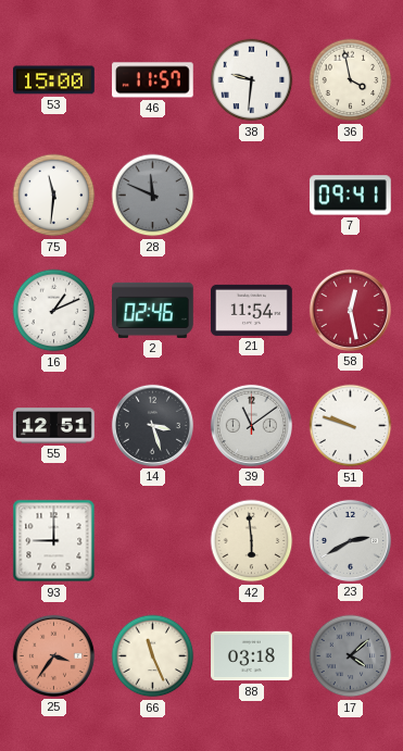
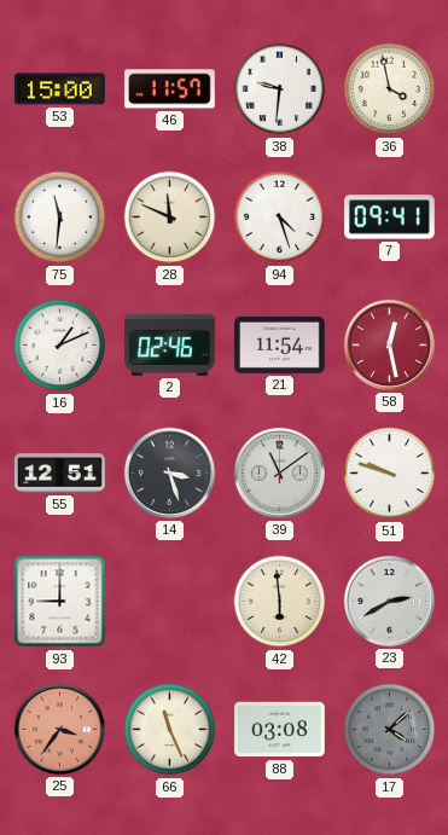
28 dial: grey -> cream (170, 218)
94: none -> 4:27 (280, 218)
88: 03:18 -> 03:08 (280, 730)
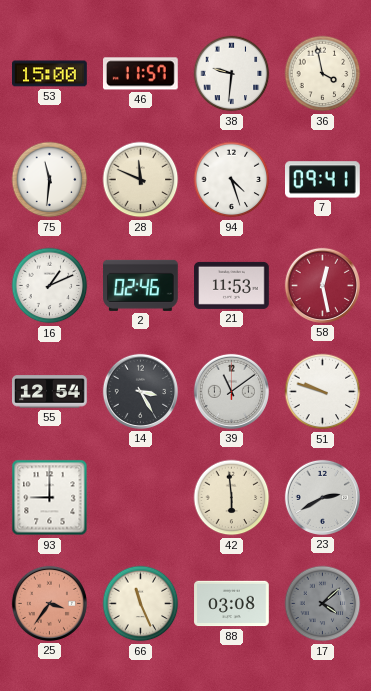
21: 11:54 -> 11:53 (232, 285)
55: 12:51 -> 12:54 (50, 392)
14: 3:27 -> 3:25 (140, 391)
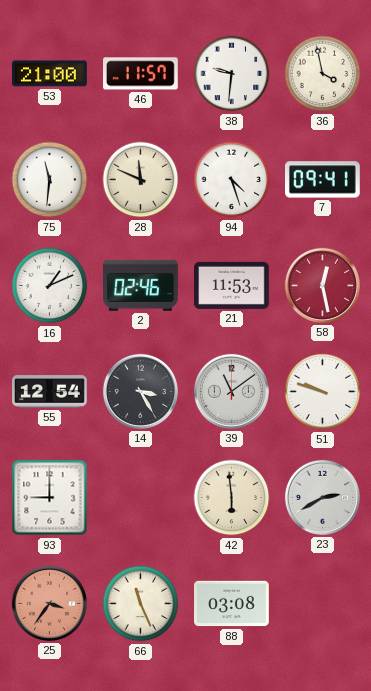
53: 15:00 -> 21:00 (50, 74)
17: 4:08 -> none (323, 604)
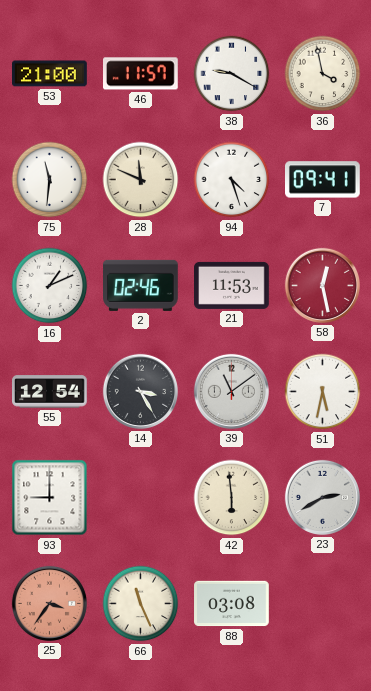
38: 9:31 -> 9:20 (232, 74)
51: 9:48 -> 5:32 (323, 392)
